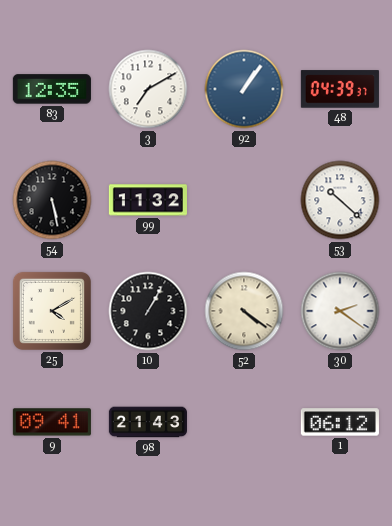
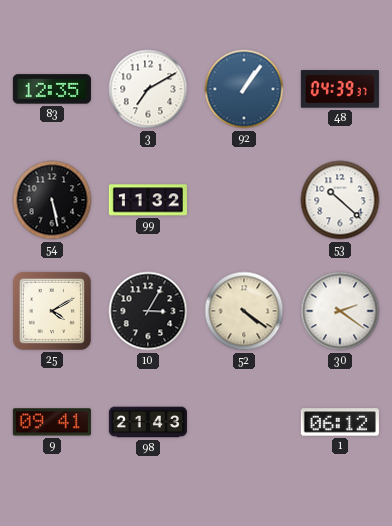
10: 1:05 -> 3:05 (148, 311)
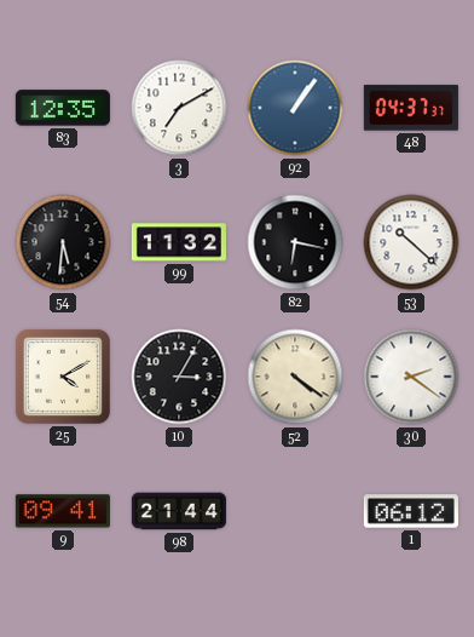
48: 04:39 -> 04:37 (411, 108)
54: 5:28 -> 5:31 (63, 242)
82: none -> 6:17 (295, 242)
98: 21:43 -> 21:44 (179, 511)
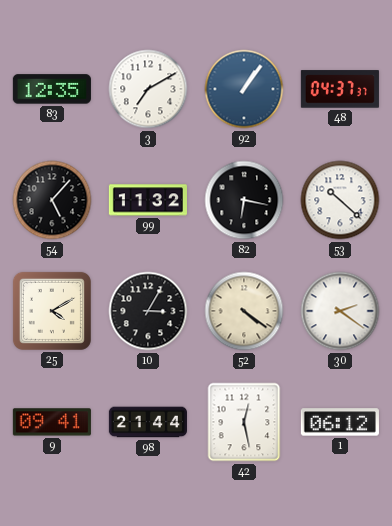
54: 5:31 -> 5:07 (52, 200)
42: none -> 12:28 (244, 422)
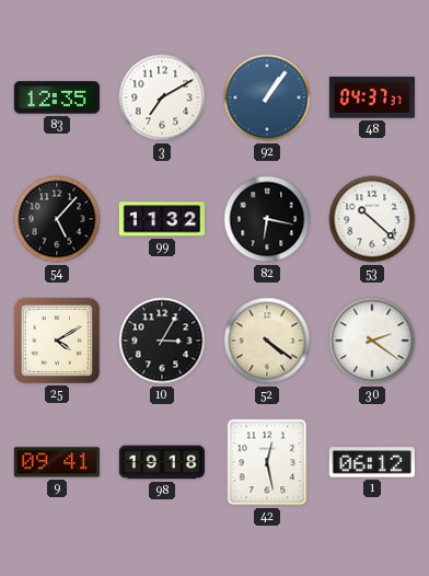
98: 21:44 -> 19:18 (162, 462)
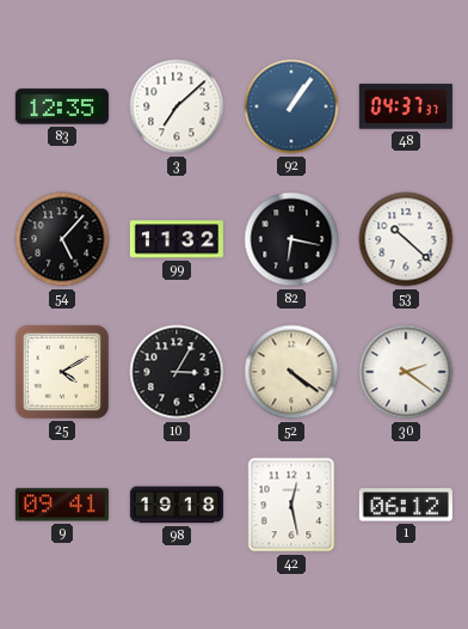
3: 7:10 -> 7:08 (177, 106)
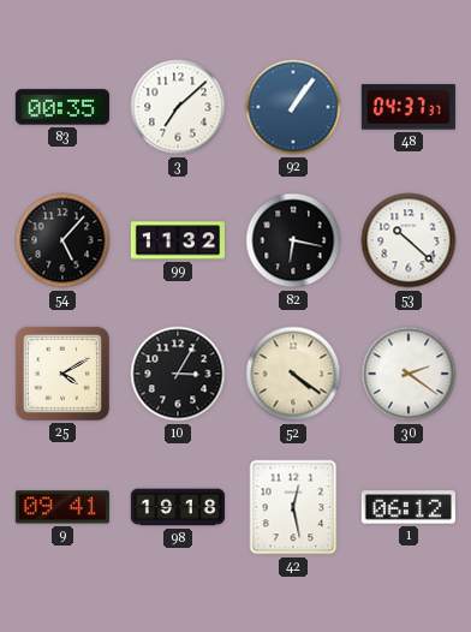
83: 12:35 -> 00:35 (62, 107)
